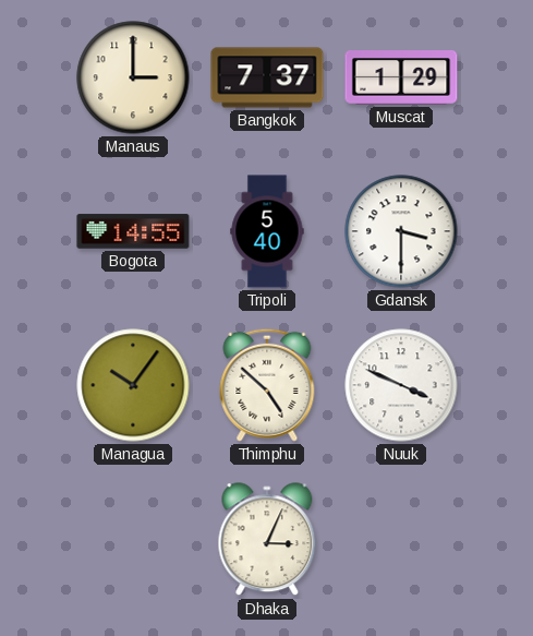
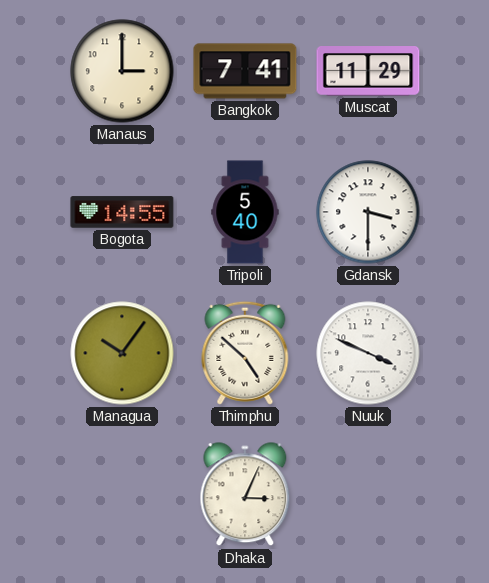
Bangkok: 7:37 -> 7:41 (245, 71)
Muscat: 1:29 -> 11:29 (368, 71)
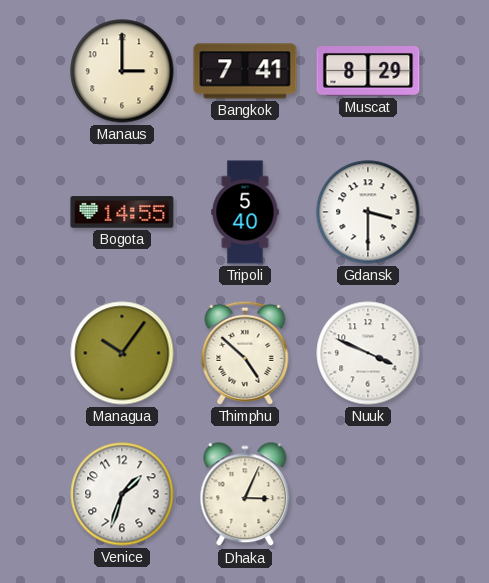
Muscat: 11:29 -> 8:29 (368, 71)
Venice: none -> 1:33 (122, 494)
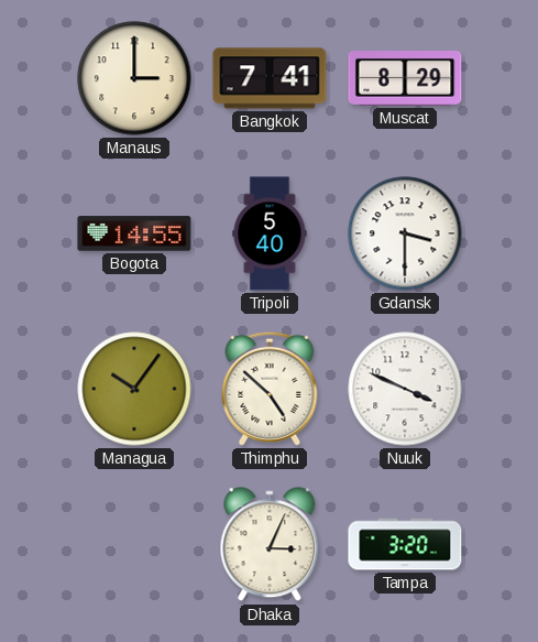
Venice: 1:33 -> none (122, 494)
Tampa: none -> 3:20 (405, 544)
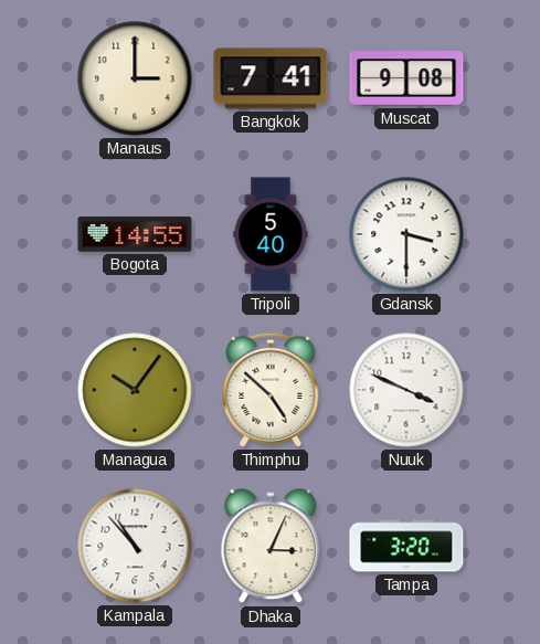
Muscat: 8:29 -> 9:08 (406, 78)
Kampala: none -> 10:53 (135, 546)
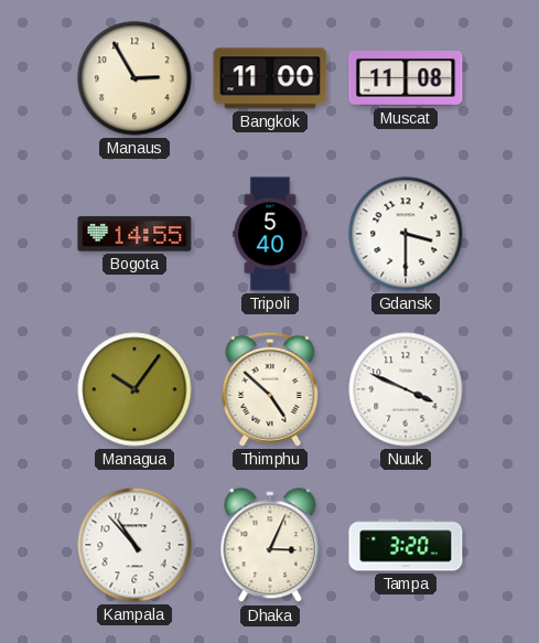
Manaus: 3:00 -> 2:55 (134, 78)
Bangkok: 7:41 -> 11:00 (270, 78)
Muscat: 9:08 -> 11:08 (406, 78)
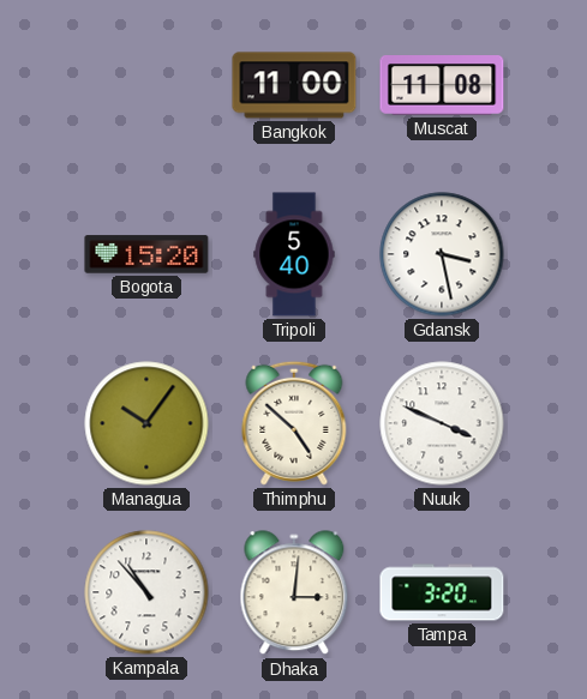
Manaus: 2:55 -> none (134, 78)
Bogota: 14:55 -> 15:20 (146, 254)
Gdansk: 3:30 -> 3:28 (442, 254)
Dhaka: 3:04 -> 3:01 (294, 593)
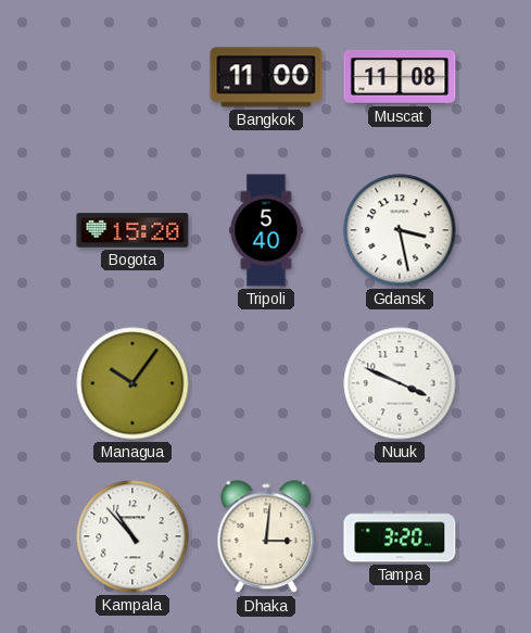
Thimphu: 4:52 -> none (294, 423)
